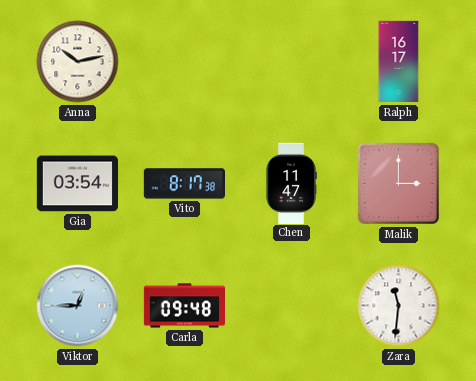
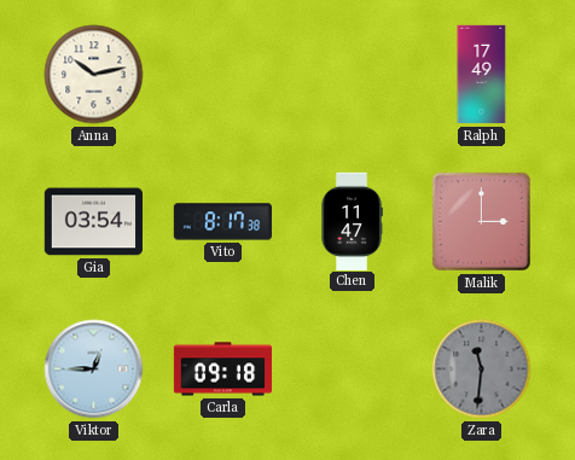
Ralph: 16:17 -> 17:49 (482, 75)
Carla: 09:48 -> 09:18 (222, 369)
Zara dial: white -> grey (482, 369)
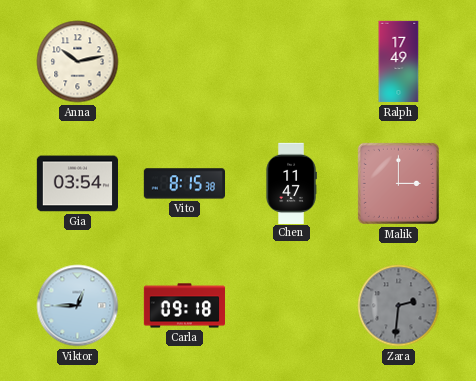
Vito: 8:17 -> 8:15 (184, 184)
Zara: 11:31 -> 2:31 (399, 306)
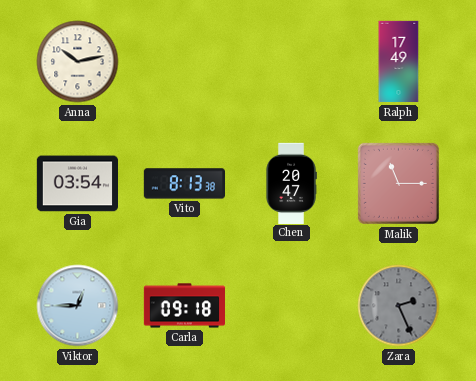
Vito: 8:15 -> 8:13 (184, 184)
Chen: 11:47 -> 20:47 (291, 183)
Malik: 3:00 -> 11:15 (398, 183)
Zara: 2:31 -> 2:26 (399, 306)
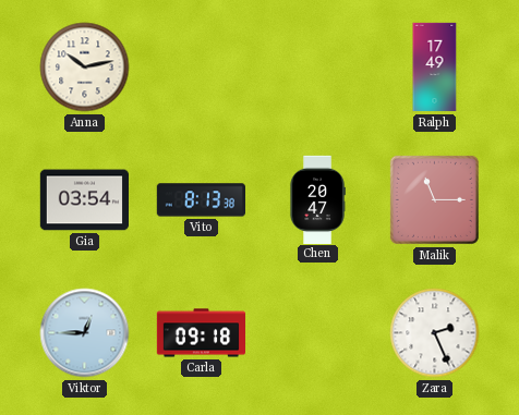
Zara dial: grey -> white (435, 333)
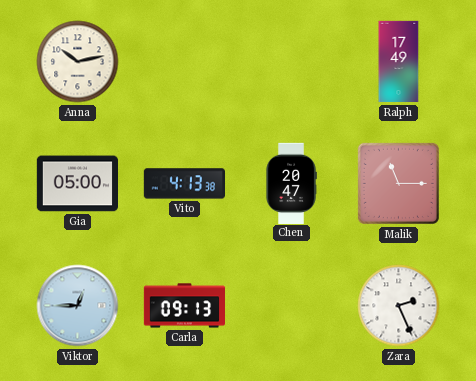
Gia: 03:54 -> 05:00 (77, 184)
Vito: 8:13 -> 4:13 (184, 184)
Carla: 09:18 -> 09:13 (184, 306)
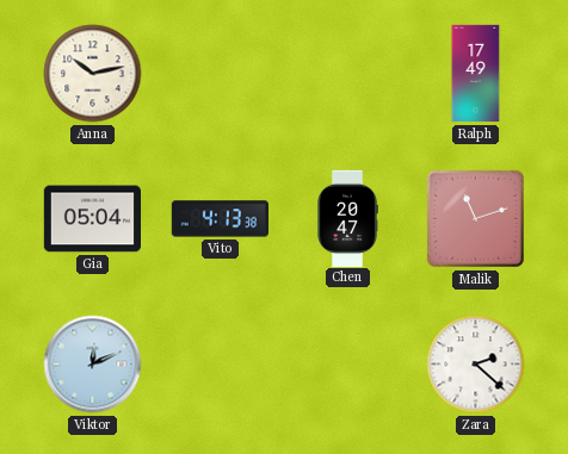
Gia: 05:00 -> 05:04 (92, 219)
Malik: 11:15 -> 11:12 (475, 218)
Viktor: 12:45 -> 12:11 (93, 365)
Carla: 09:13 -> none (184, 306)
Zara: 2:26 -> 2:22 (476, 365)
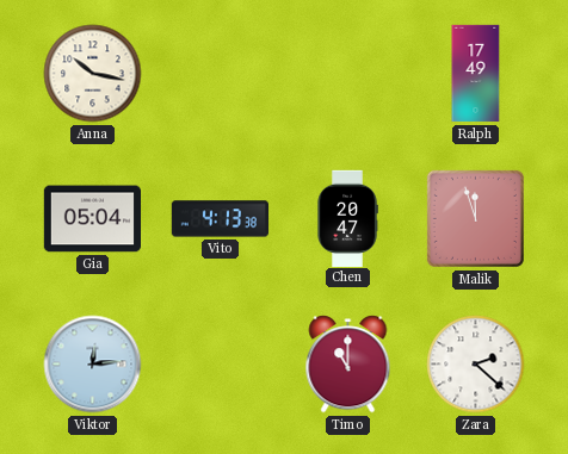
Anna: 10:13 -> 10:17 (93, 74)
Malik: 11:12 -> 11:57 (475, 218)
Viktor: 12:11 -> 12:14 (93, 365)
Timo: none -> 11:00 (348, 365)
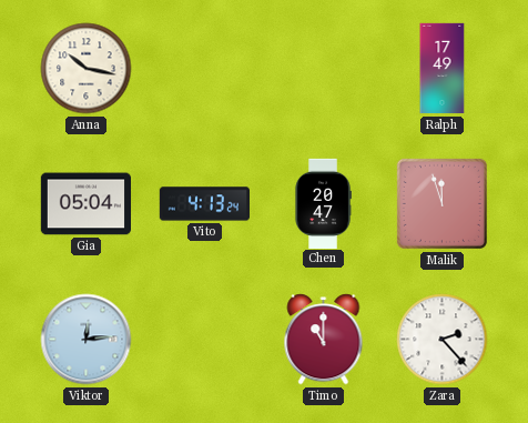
Vito: 4:13:38 -> 4:13:24 (204, 204)
Zara: 2:22 -> 2:23 (443, 340)
